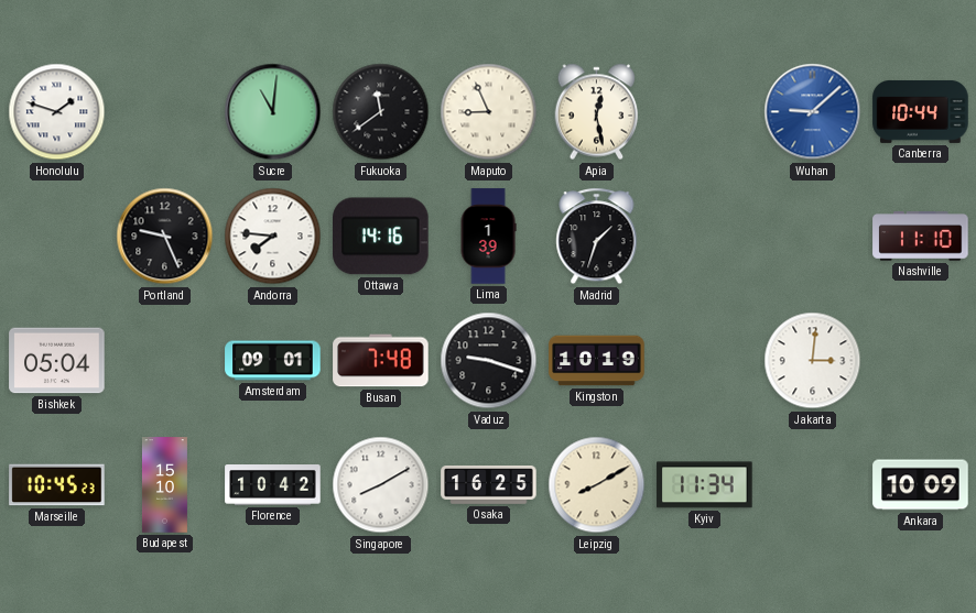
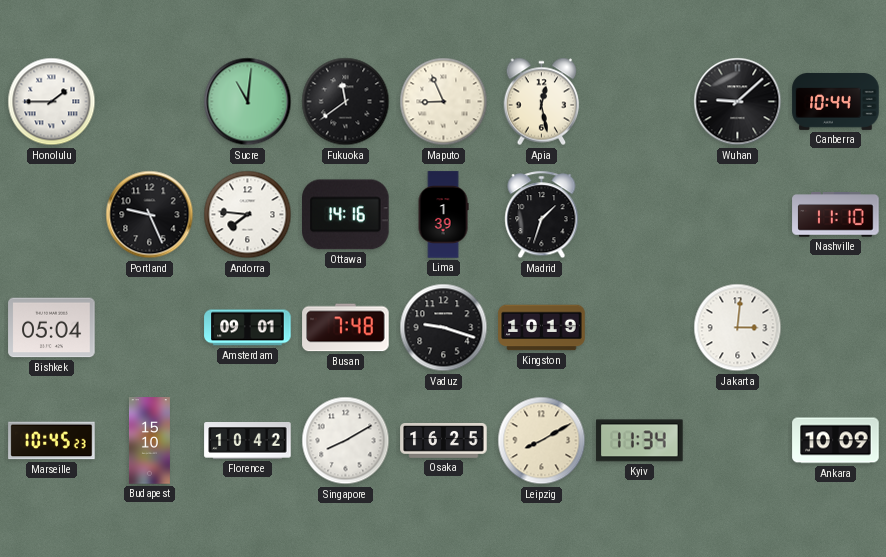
Honolulu: 1:48 -> 1:45 (52, 102)
Wuhan dial: blue -> black (738, 102)
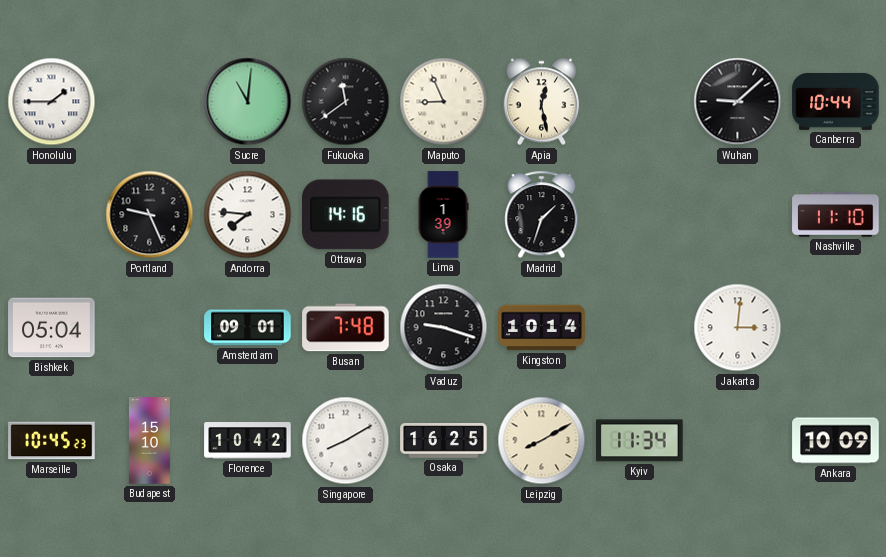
Kingston: 10:19 -> 10:14 (542, 328)
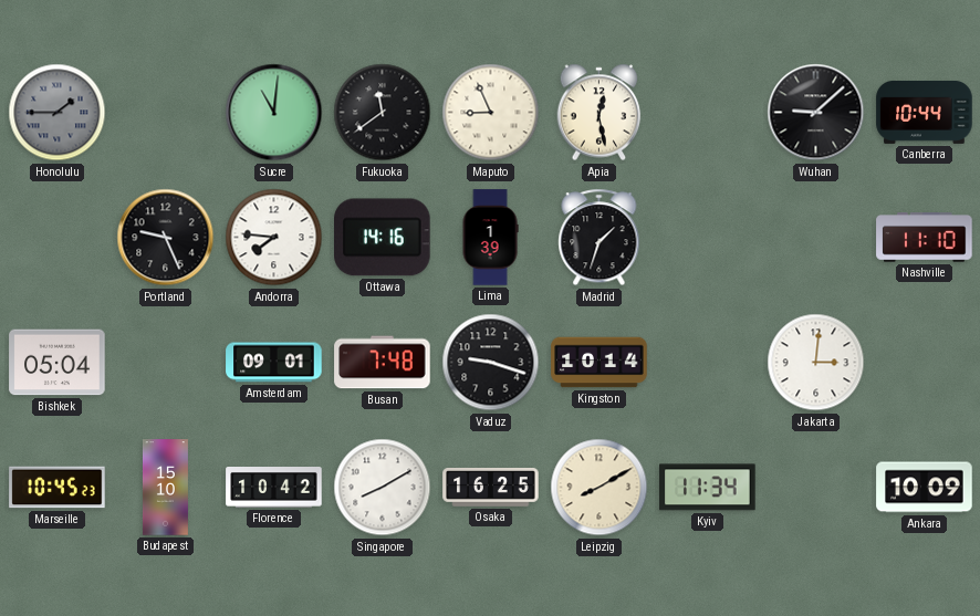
Honolulu dial: white -> grey (58, 113)
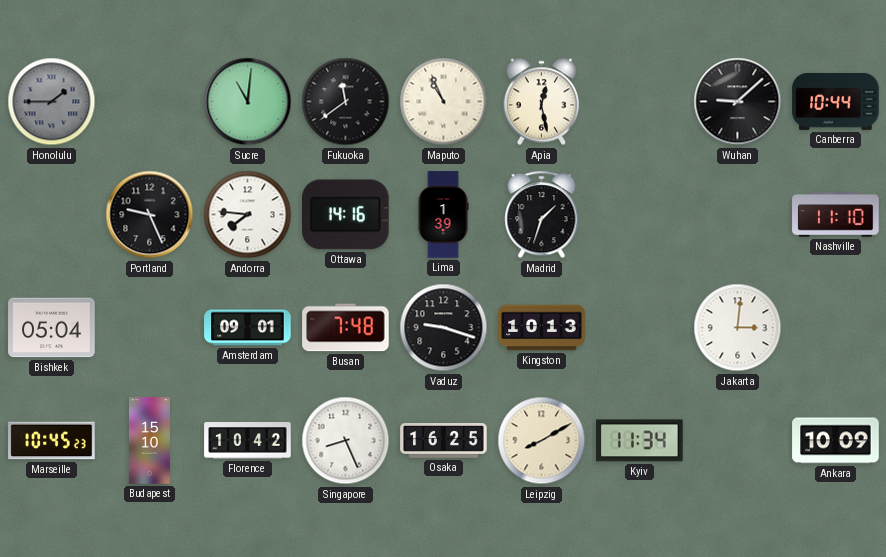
Maputo: 8:56 -> 10:56 (444, 102)
Kingston: 10:14 -> 10:13 (542, 328)
Singapore: 8:10 -> 8:26 (346, 441)
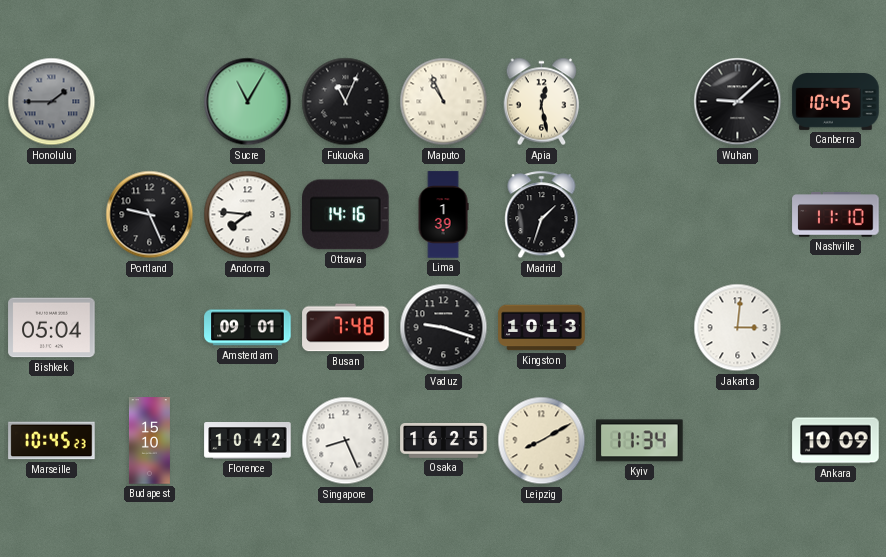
Sucre: 11:01 -> 11:05 (248, 102)
Fukuoka: 11:39 -> 11:04 (346, 102)
Canberra: 10:44 -> 10:45 (836, 101)
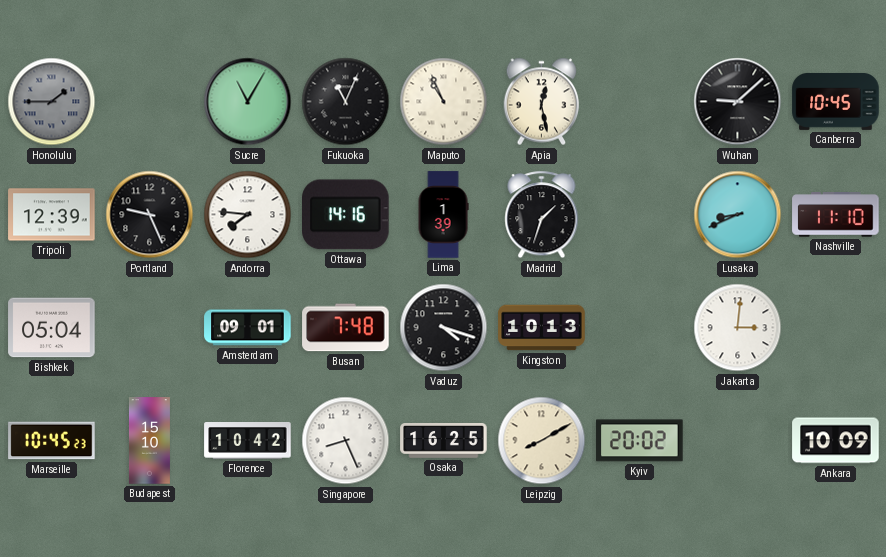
Tripoli: none -> 12:39 (52, 215)
Lusaka: none -> 8:41 (738, 215)
Vaduz: 9:18 -> 4:18 (444, 328)
Kyiv: 11:34 -> 20:02 (640, 441)
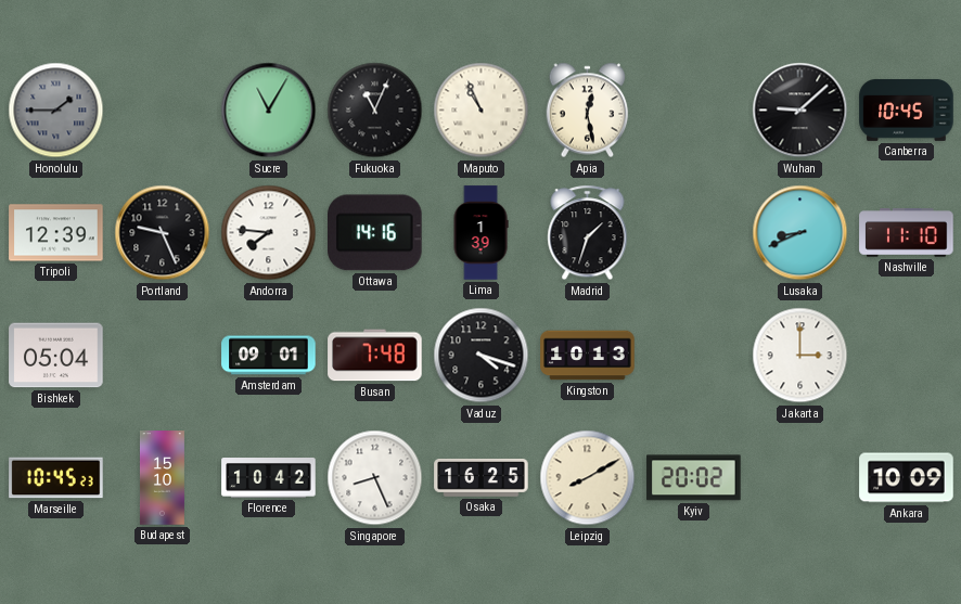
Jakarta: 3:01 -> 3:00 (800, 356)
